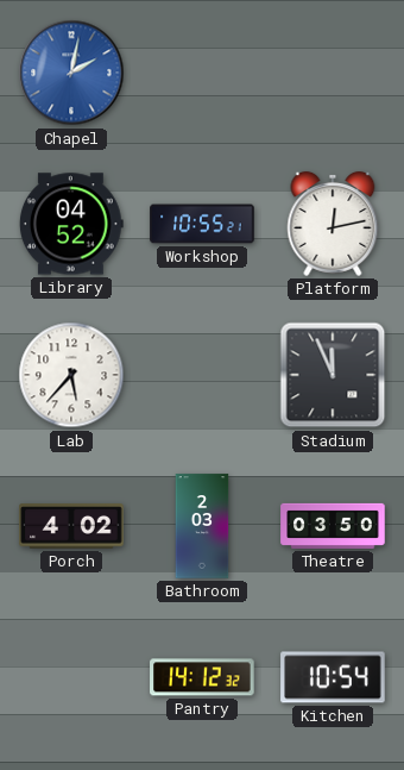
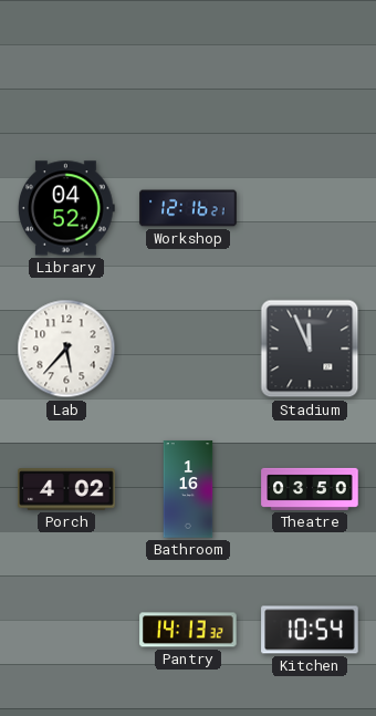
Chapel: 2:02 -> none (71, 73)
Workshop: 10:55 -> 12:16 (188, 208)
Platform: 12:13 -> none (333, 224)
Bathroom: 2:03 -> 1:16 (188, 489)
Pantry: 14:12 -> 14:13 (188, 630)
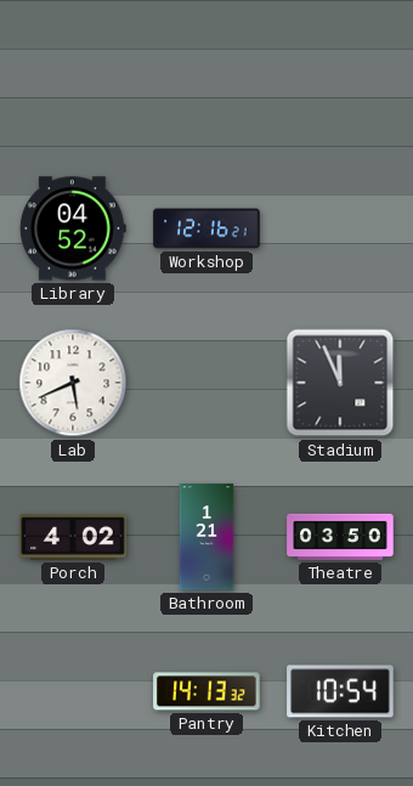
Lab: 5:37 -> 5:41 (73, 383)
Bathroom: 1:16 -> 1:21 (206, 537)
